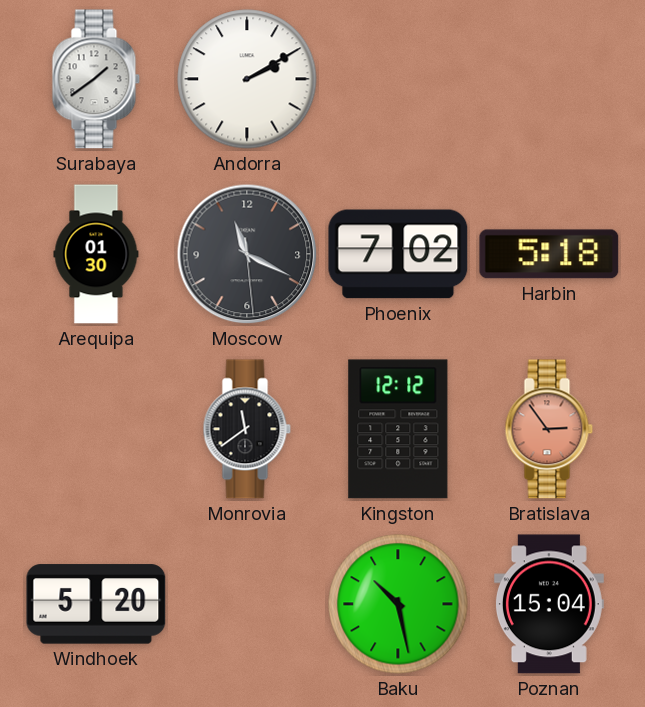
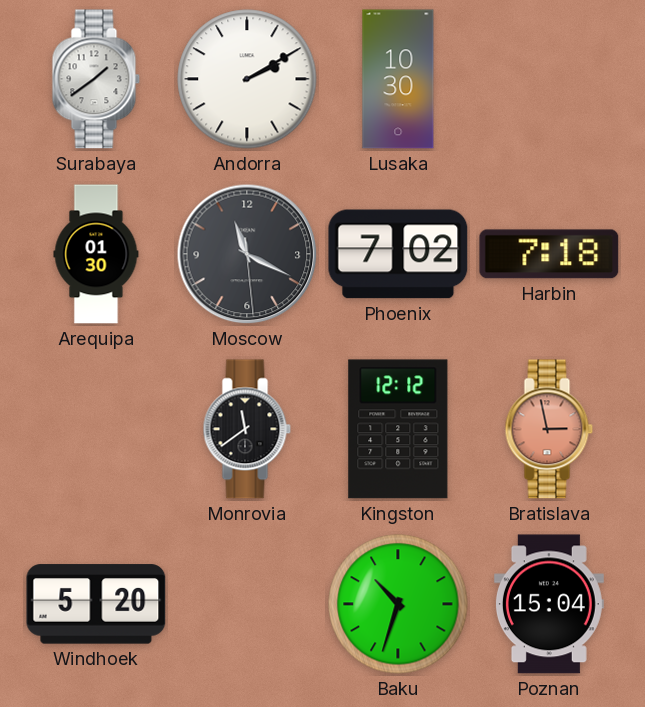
Lusaka: none -> 10:30 (398, 79)
Harbin: 5:18 -> 7:18 (549, 254)
Bratislava: 2:54 -> 2:58 (549, 429)
Baku: 10:28 -> 10:33 (398, 604)
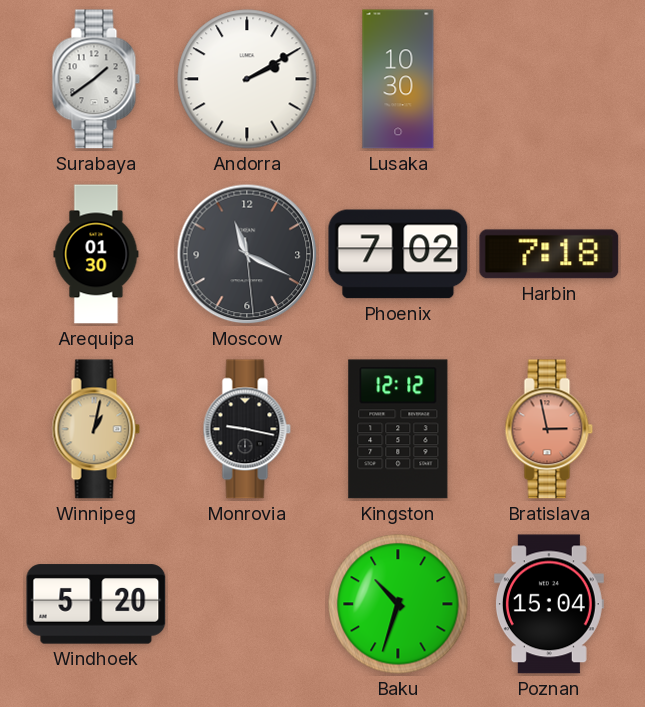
Winnipeg: none -> 1:02 (96, 429)
Monrovia: 11:39 -> 9:17 (247, 429)
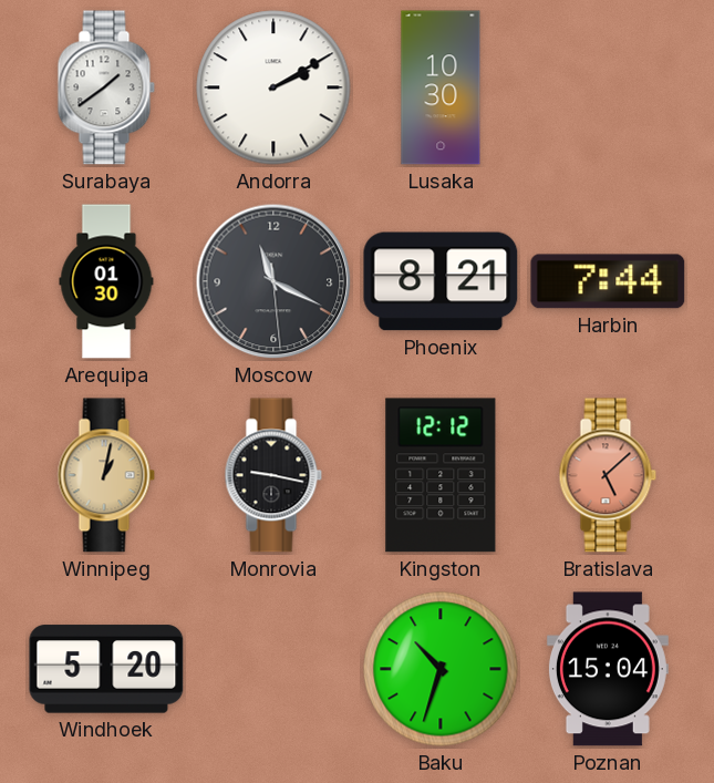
Phoenix: 7:02 -> 8:21 (441, 281)
Harbin: 7:18 -> 7:44 (608, 281)
Bratislava: 2:58 -> 5:08 (608, 475)
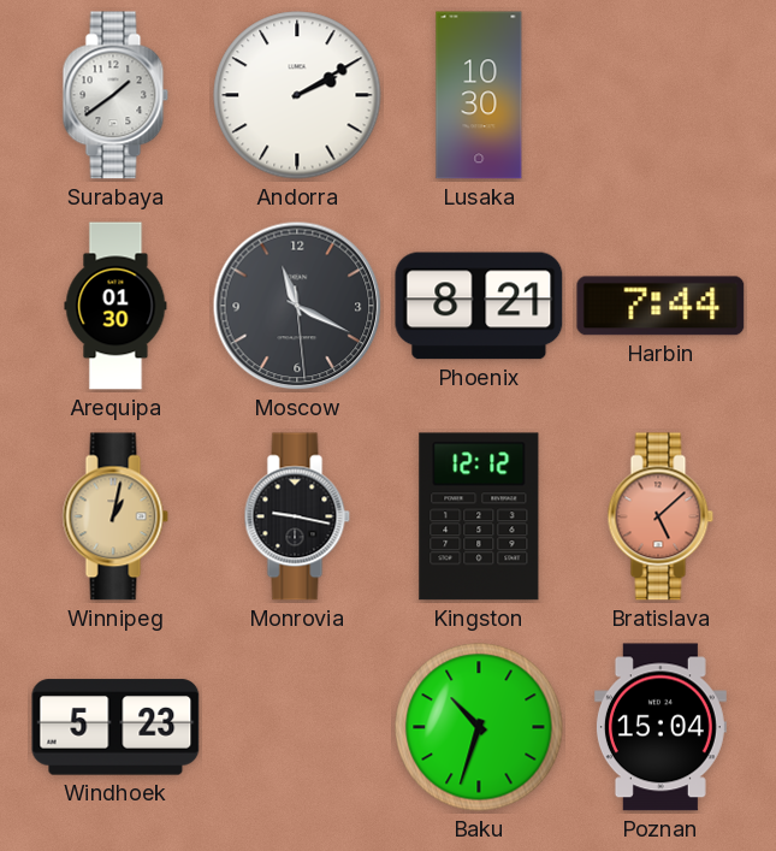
Windhoek: 5:20 -> 5:23 (115, 727)
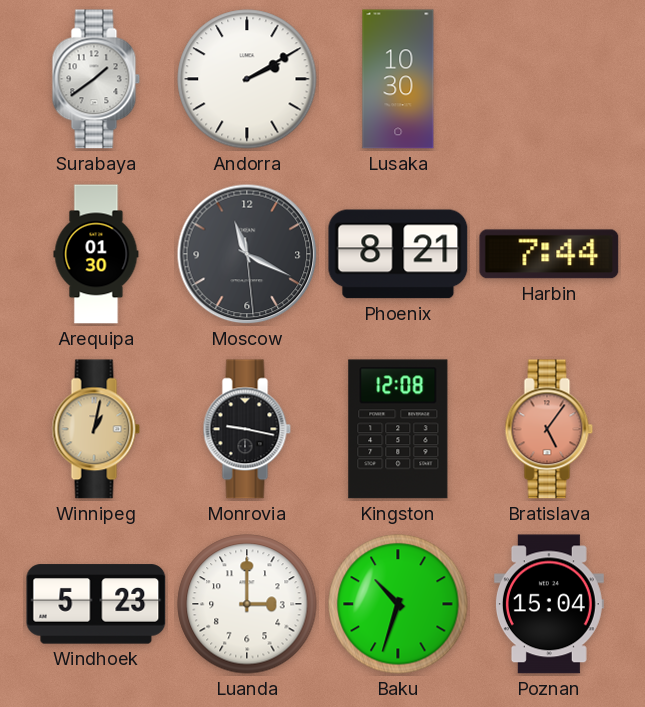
Kingston: 12:12 -> 12:08 (398, 429)
Bratislava: 5:08 -> 5:06 (549, 429)
Luanda: none -> 3:00 (247, 604)
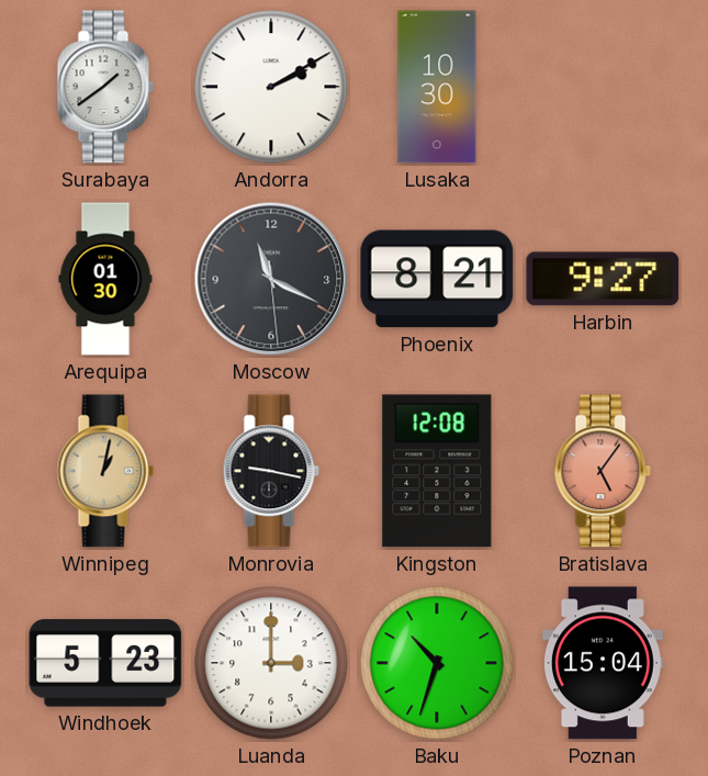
Harbin: 7:44 -> 9:27 (603, 279)
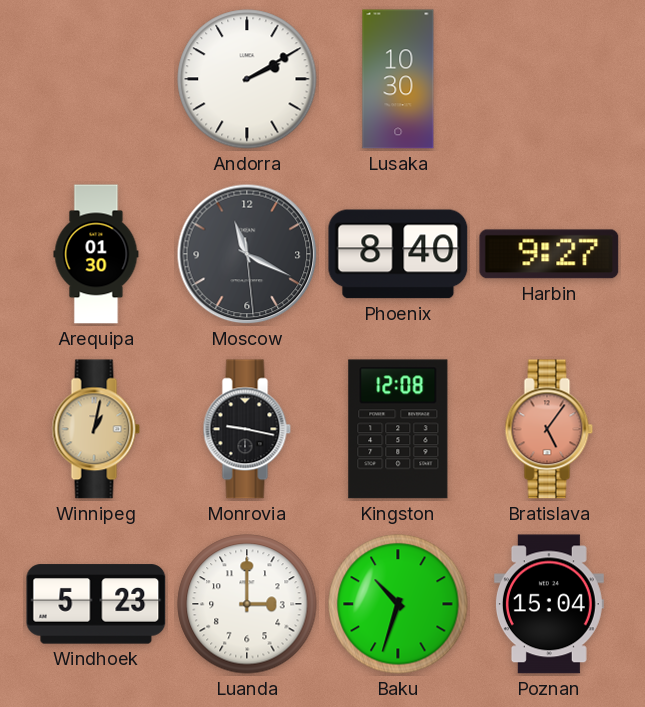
Surabaya: 1:39 -> none (105, 87)
Phoenix: 8:21 -> 8:40 (398, 254)
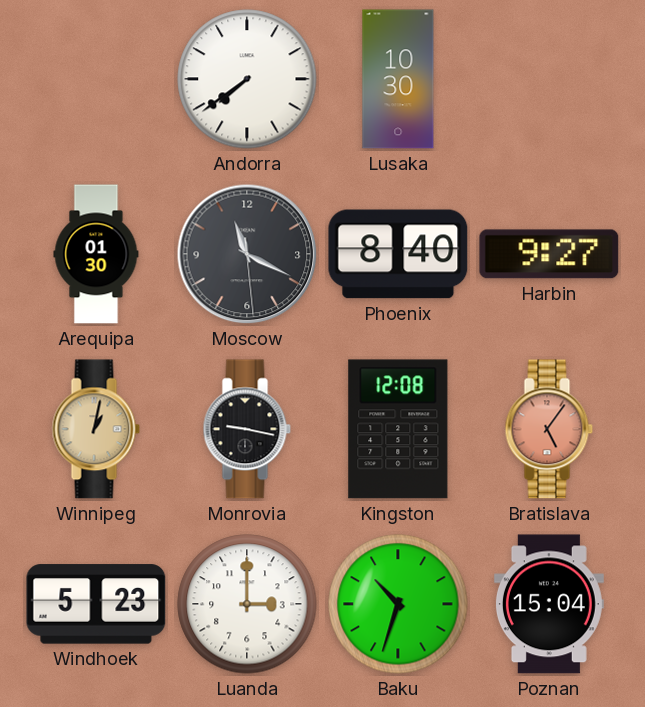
Andorra: 2:10 -> 7:39 (247, 79)
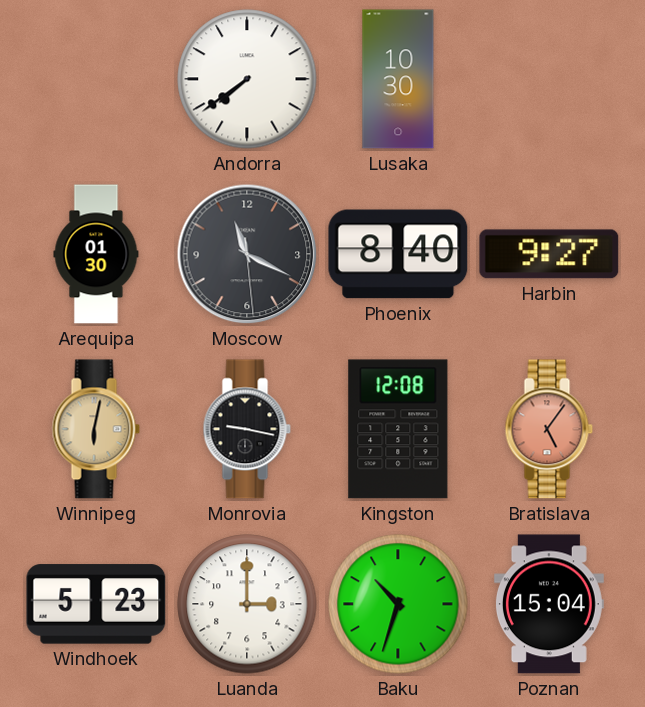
Winnipeg: 1:02 -> 6:02 (96, 429)
